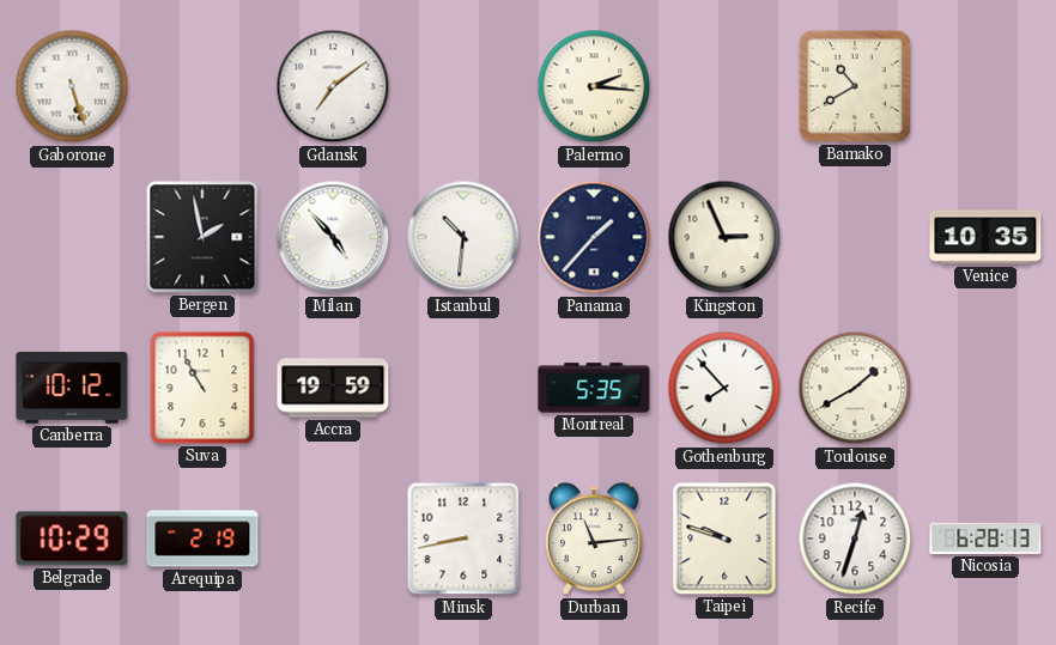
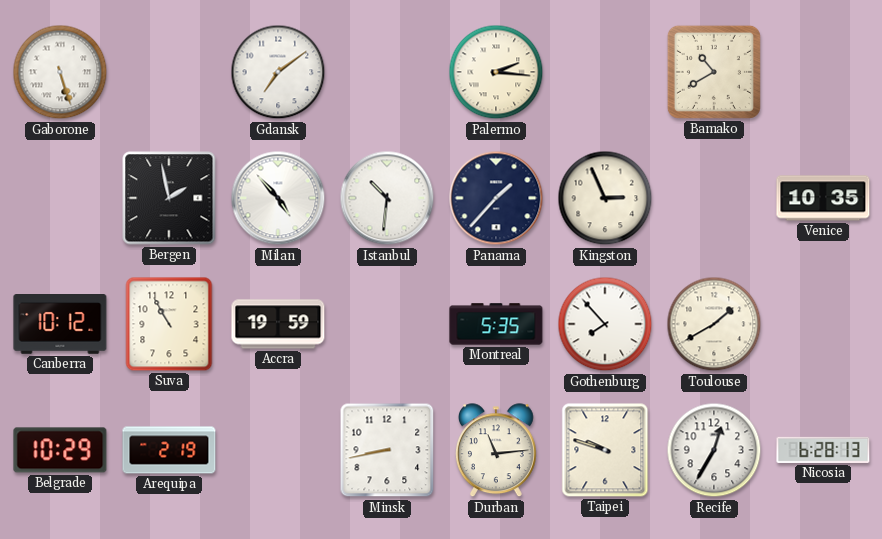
Recife: 12:33 -> 12:35 (714, 450)
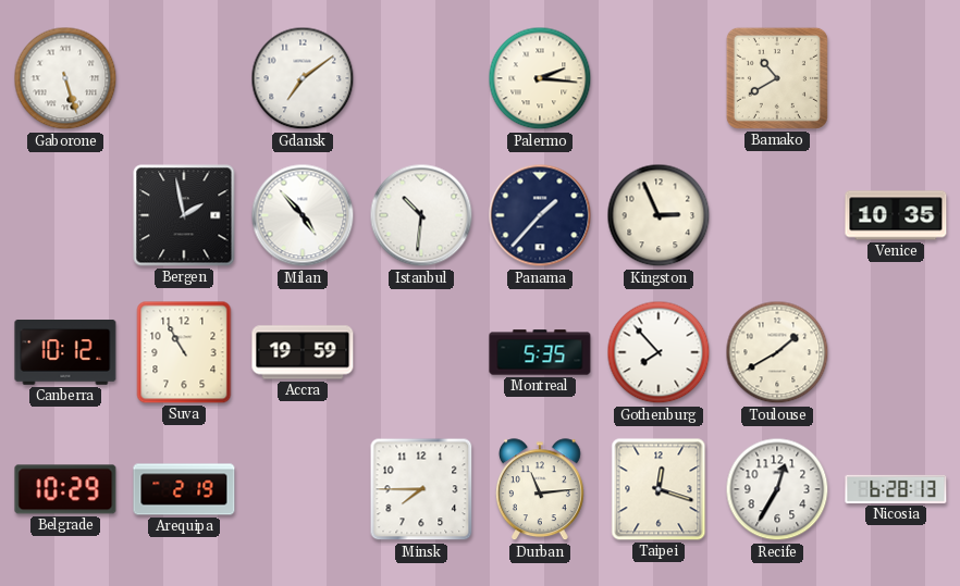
Minsk: 8:43 -> 7:45 (421, 489)
Taipei: 9:48 -> 12:18 (659, 489)
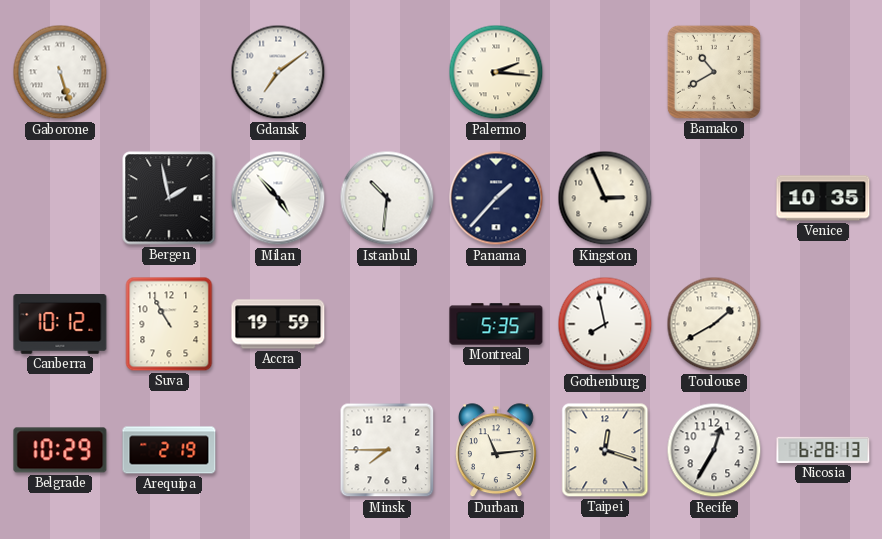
Gothenburg: 7:53 -> 7:58 (605, 324)
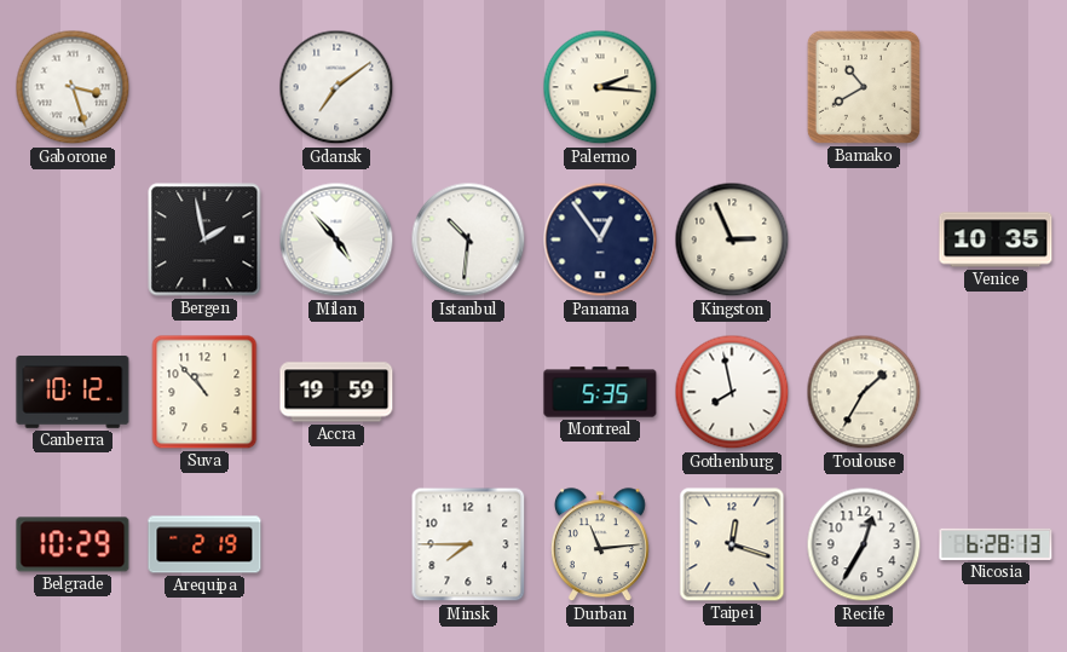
Gaborone: 5:27 -> 3:27 (73, 87)
Panama: 1:37 -> 12:54 (600, 240)
Suva: 10:55 -> 10:53 (204, 392)
Toulouse: 1:40 -> 1:35 (864, 392)
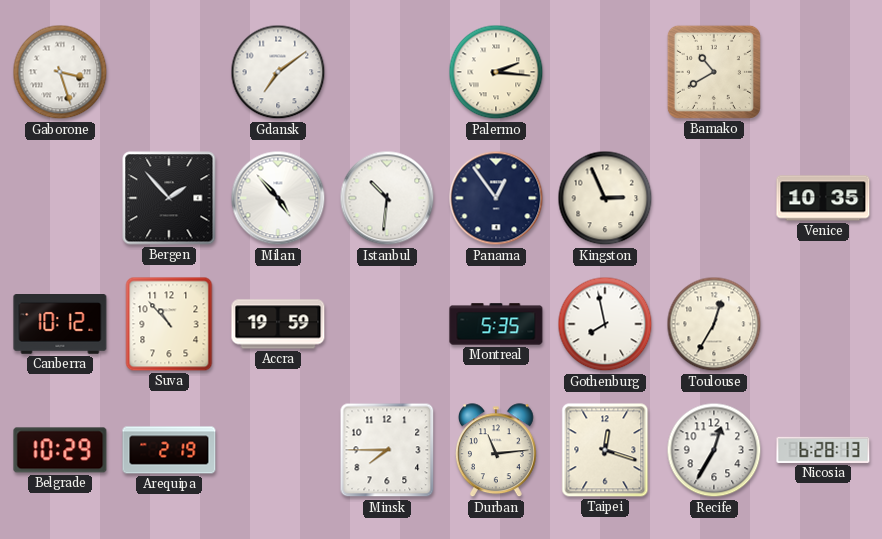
Bergen: 1:58 -> 1:53 (169, 198)
Toulouse: 1:35 -> 12:35 (714, 324)
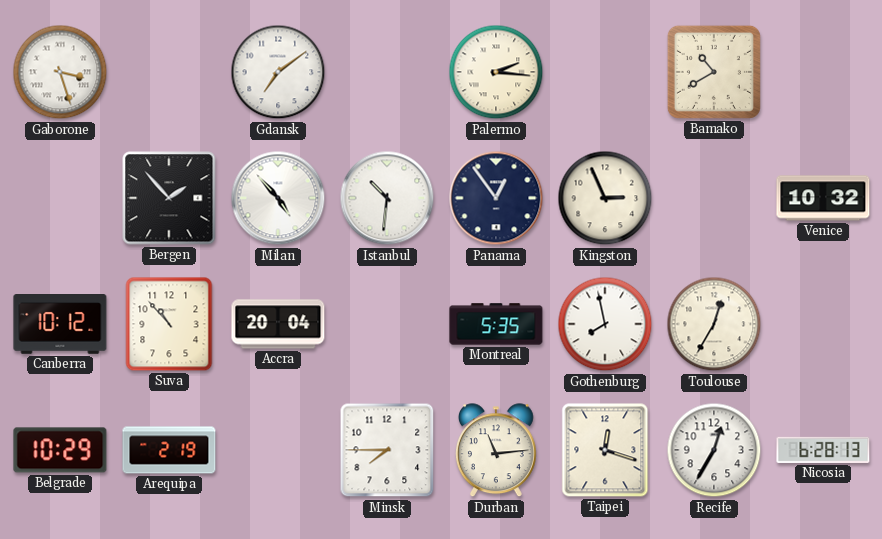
Venice: 10:35 -> 10:32 (823, 198)
Accra: 19:59 -> 20:04 (278, 324)
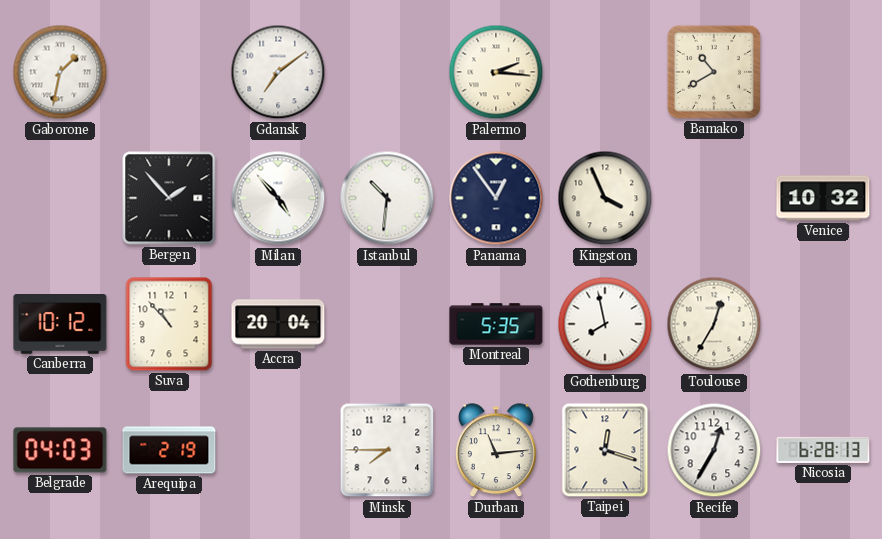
Gaborone: 3:27 -> 1:32 (60, 72)
Kingston: 2:56 -> 3:56 (605, 198)
Belgrade: 10:29 -> 04:03 (60, 450)
